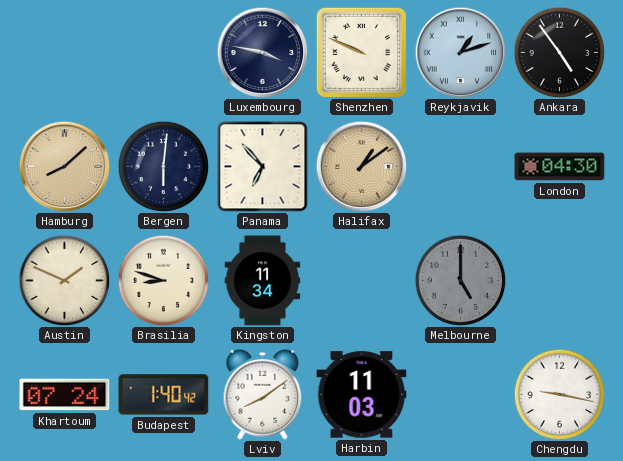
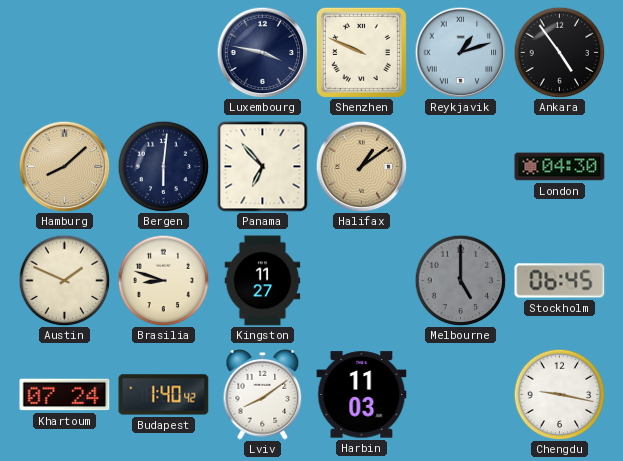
Kingston: 11:34 -> 11:27 (263, 281)
Stockholm: none -> 06:45 (560, 281)
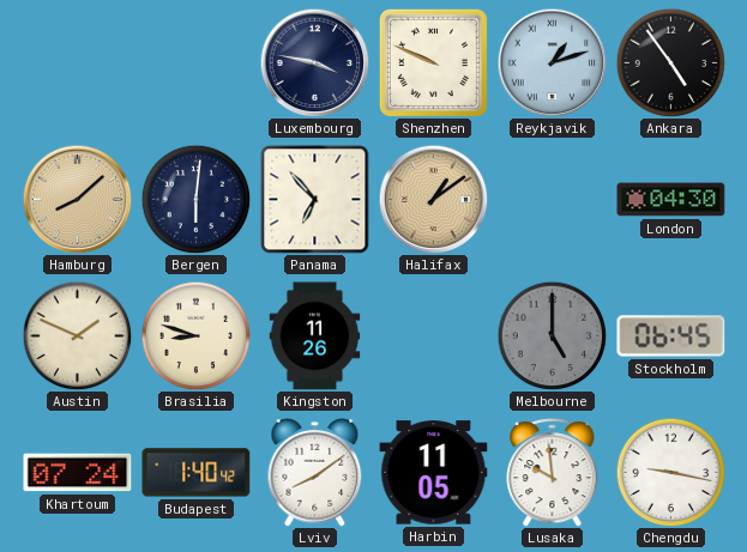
Kingston: 11:27 -> 11:26 (315, 336)
Harbin: 11:03 -> 11:05 (434, 473)
Lusaka: none -> 9:59 (553, 473)
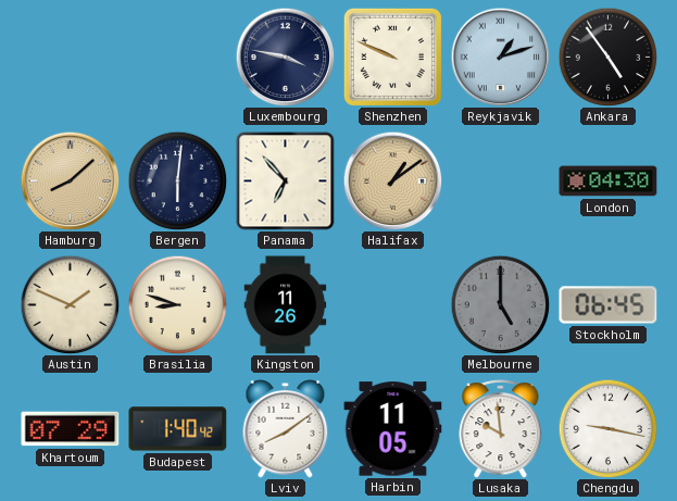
Khartoum: 07:24 -> 07:29 (71, 429)
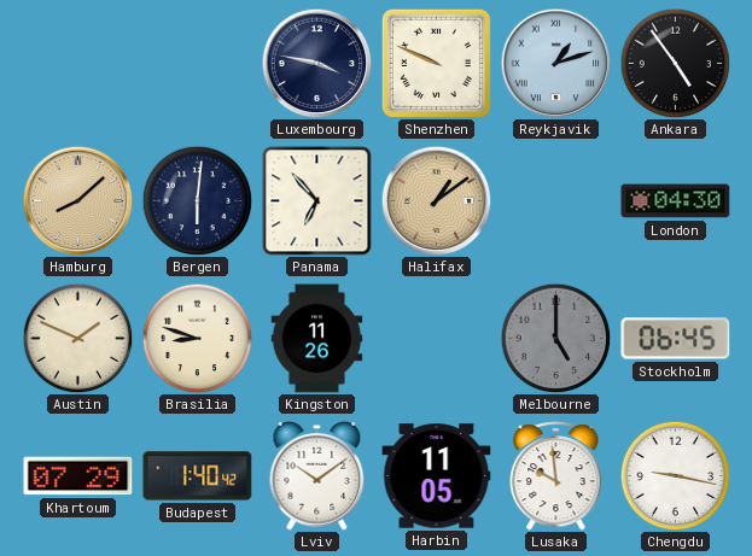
Lviv: 8:09 -> 10:09 (317, 476)
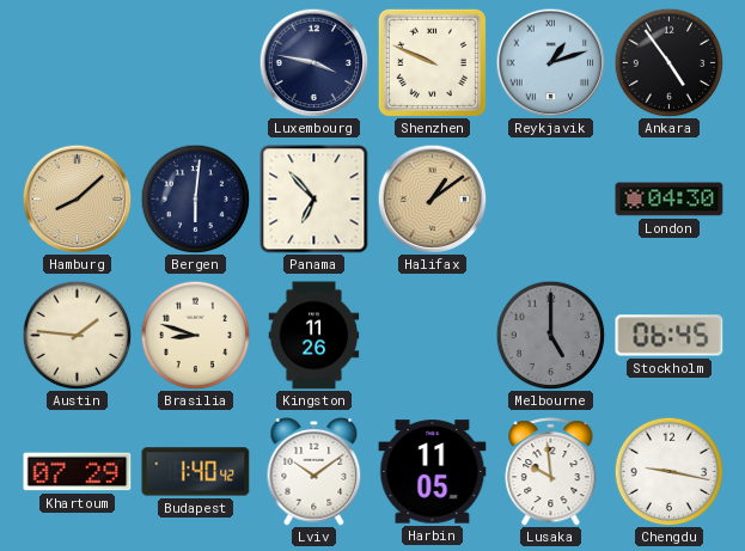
Austin: 1:49 -> 1:46 (77, 335)
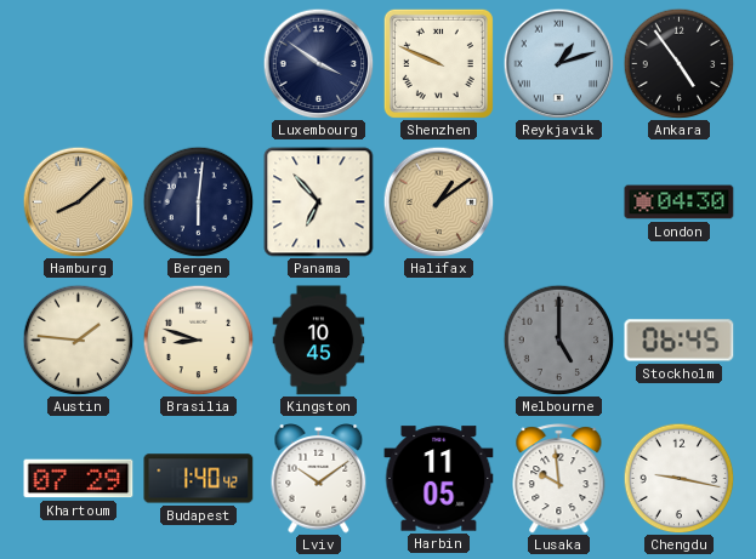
Luxembourg: 3:47 -> 3:51 (318, 63)
Kingston: 11:26 -> 10:45 (319, 341)
